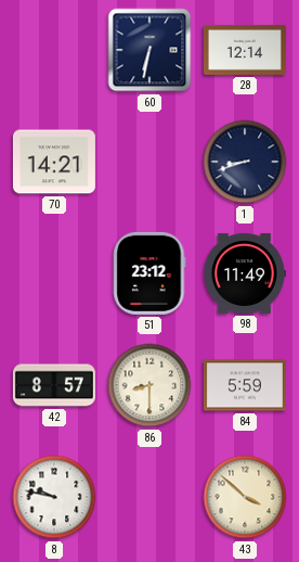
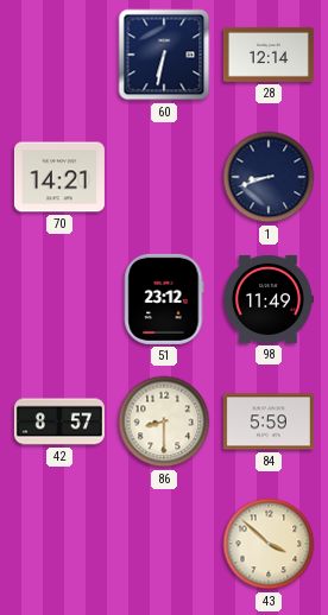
8: 9:47 -> none (54, 497)
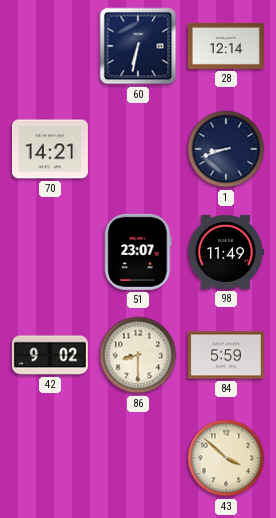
51: 23:12 -> 23:07 (138, 252)
42: 8:57 -> 9:02 (50, 355)
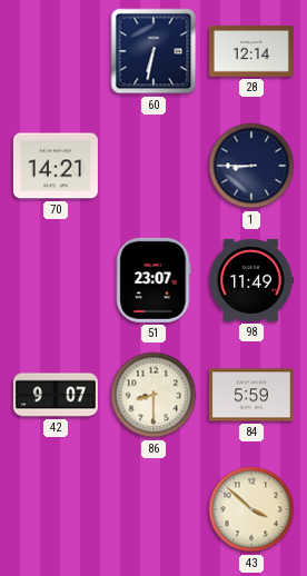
1: 8:42 -> 8:45 (251, 166)
42: 9:02 -> 9:07 (56, 395)
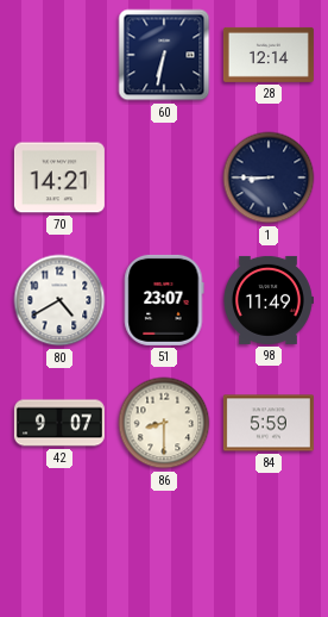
80: none -> 4:40 (59, 300)
43: 3:52 -> none (251, 509)
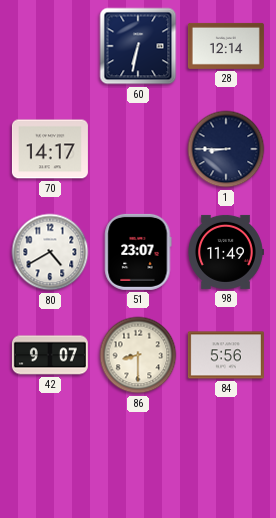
70: 14:21 -> 14:17 (50, 149)
84: 5:59 -> 5:56 (226, 355)
